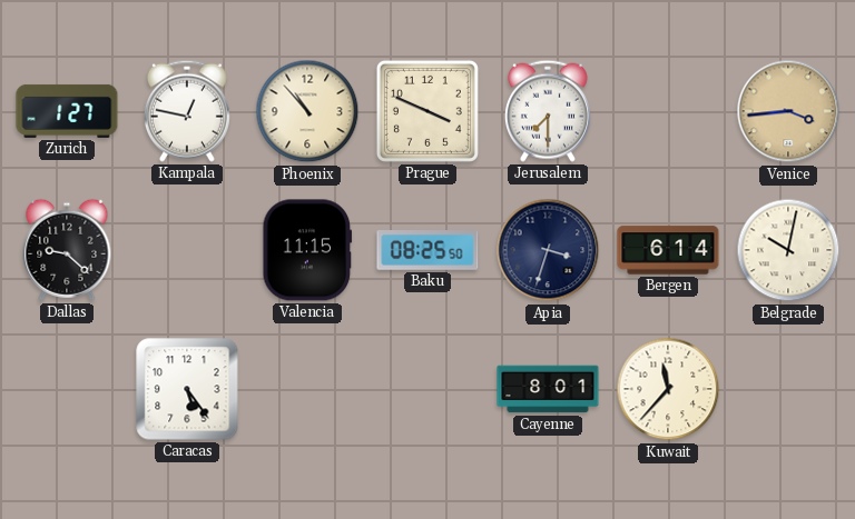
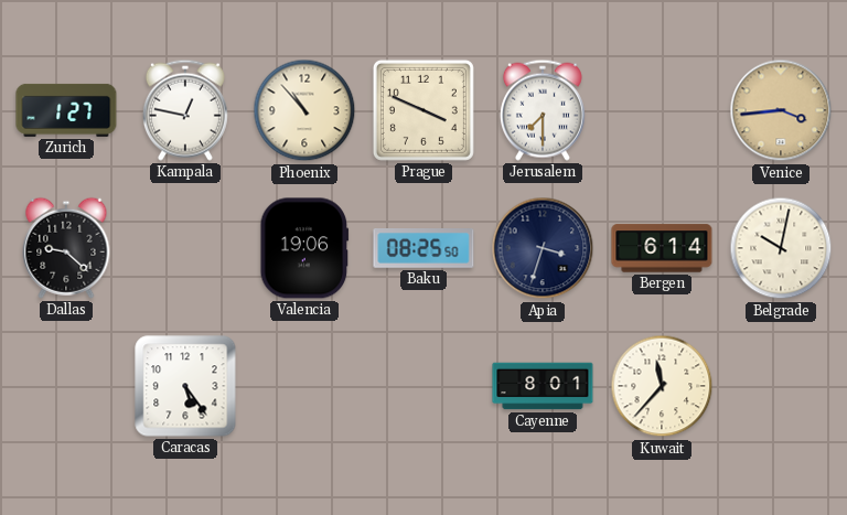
Valencia: 11:15 -> 19:06 (304, 248)
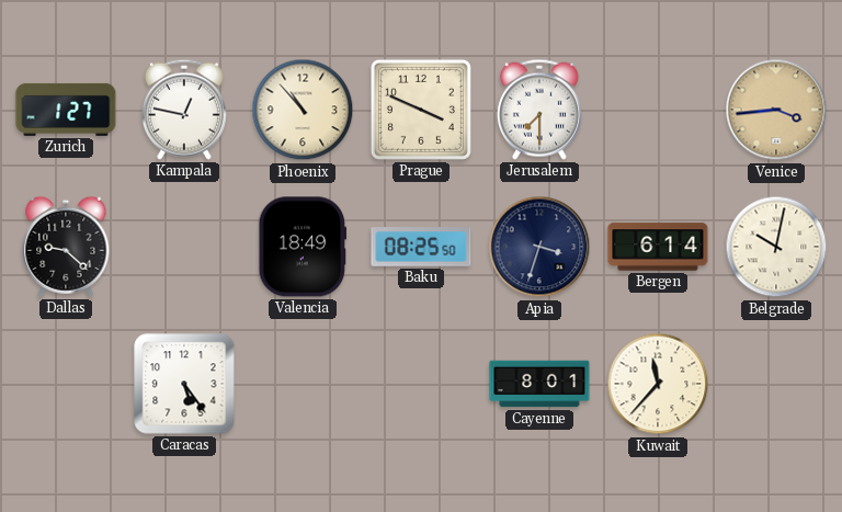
Valencia: 19:06 -> 18:49 (303, 247)
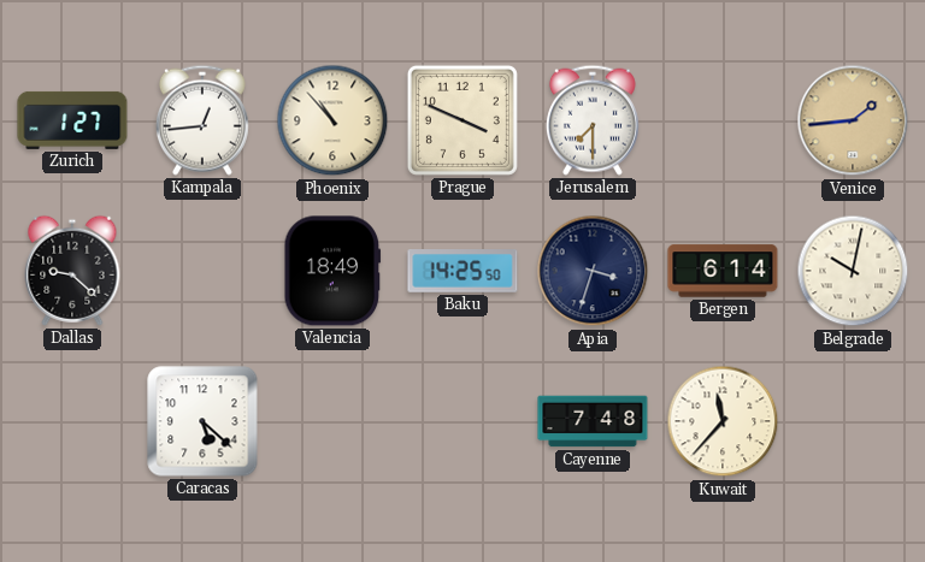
Kampala: 12:47 -> 12:44 (202, 120)
Venice: 3:44 -> 1:44 (853, 120)
Baku: 08:25 -> 14:25 (462, 272)
Caracas: 5:24 -> 5:22 (202, 421)
Cayenne: 8:01 -> 7:48 (593, 421)
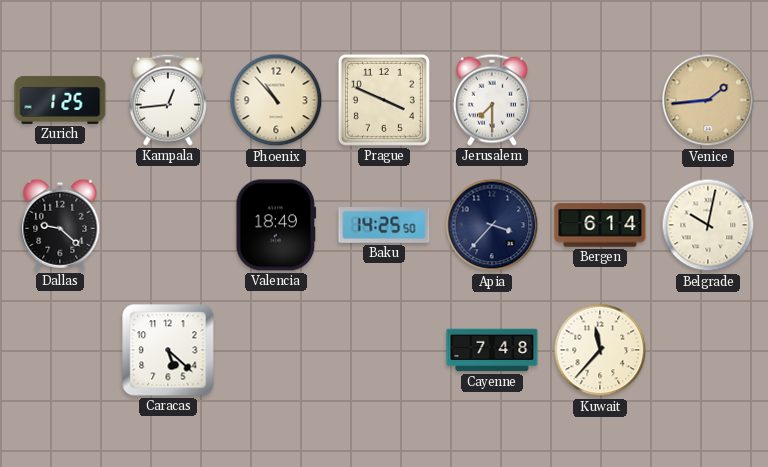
Zurich: 1:27 -> 1:25 (60, 100)
Apia: 3:33 -> 3:37 (492, 225)
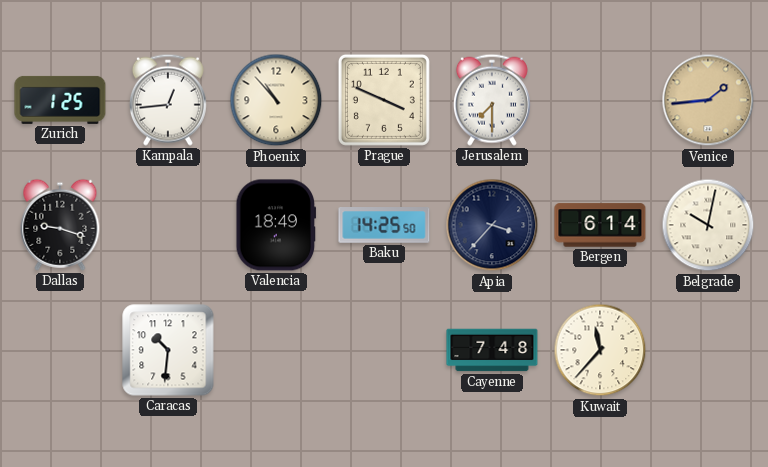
Dallas: 9:22 -> 9:18 (60, 225)
Caracas: 5:22 -> 10:31 (168, 350)
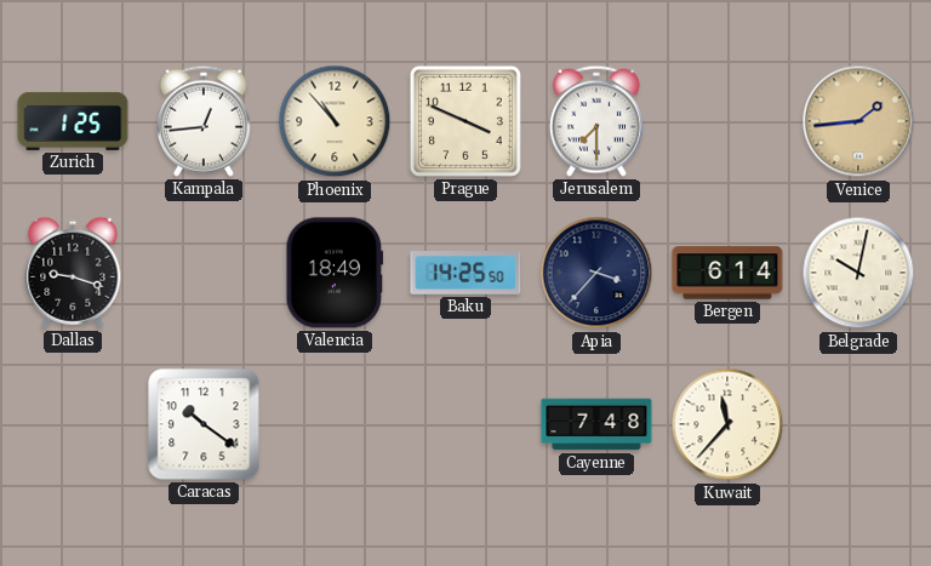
Caracas: 10:31 -> 10:21 (204, 424)
